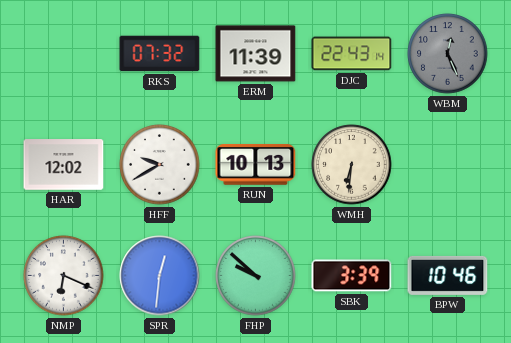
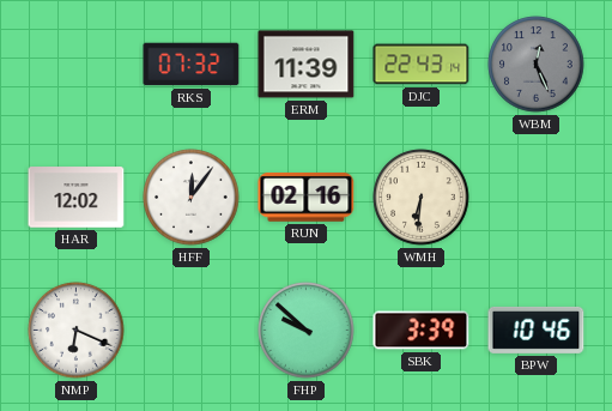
HFF: 9:40 -> 12:06 (192, 198)
RUN: 10:13 -> 02:16 (307, 198)
SPR: 12:31 -> none (160, 276)
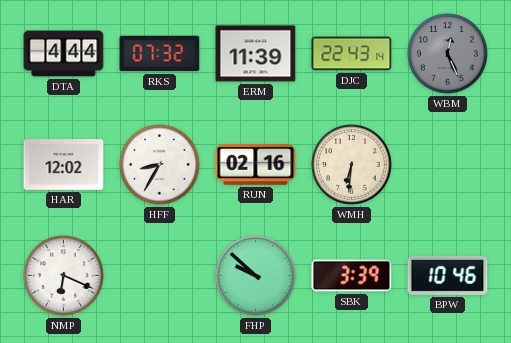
DTA: none -> 4:44 (64, 54)
HFF: 12:06 -> 8:35 (160, 165)
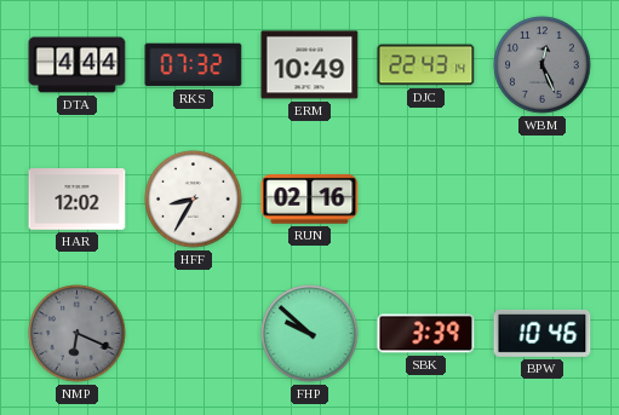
ERM: 11:39 -> 10:49 (310, 65)
WMH: 6:31 -> none (352, 165)
NMP dial: white -> grey (78, 334)
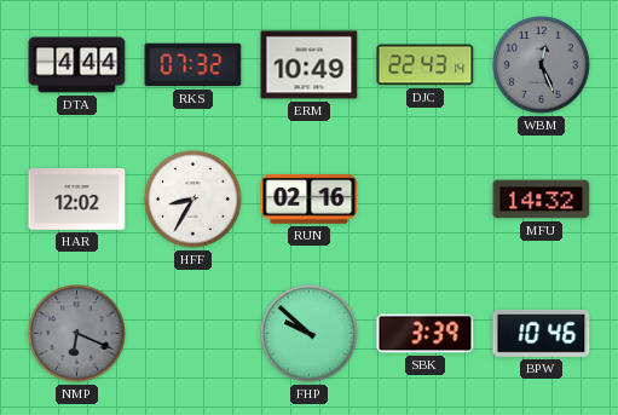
MFU: none -> 14:32 (542, 200)
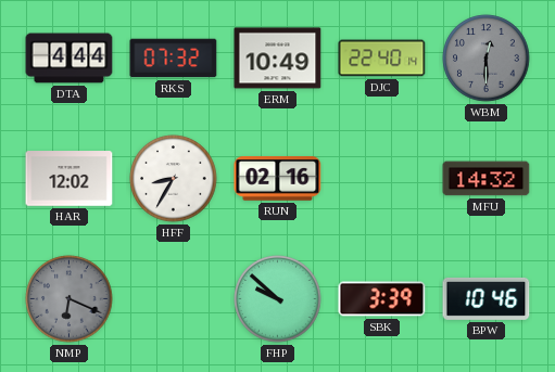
DJC: 22:43 -> 22:40 (382, 59)
WBM: 12:26 -> 12:30 (487, 59)
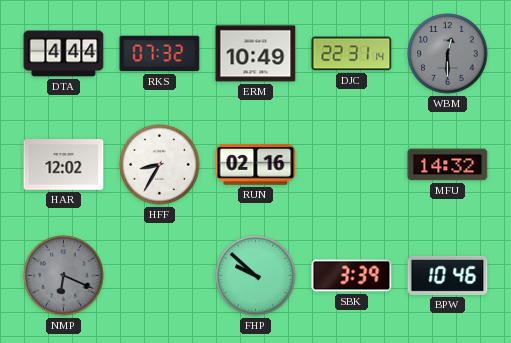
DJC: 22:40 -> 22:31 (352, 54)
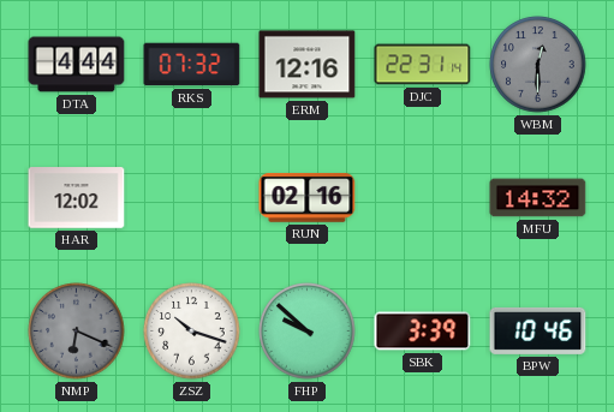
ERM: 10:49 -> 12:16 (308, 65)
HFF: 8:35 -> none (160, 165)
ZSZ: none -> 10:18 (192, 332)
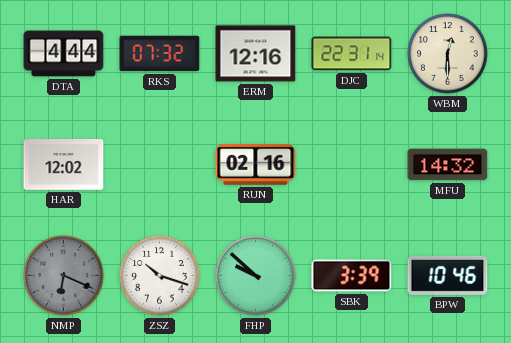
WBM dial: grey -> cream (448, 54)
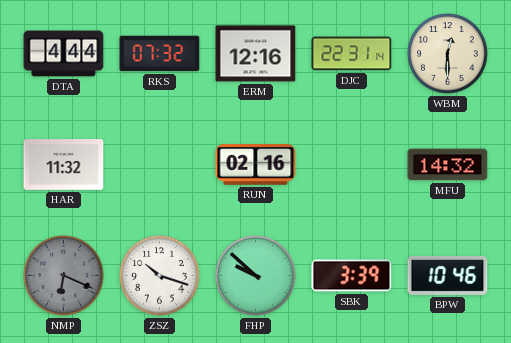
HAR: 12:02 -> 11:32 (64, 165)
